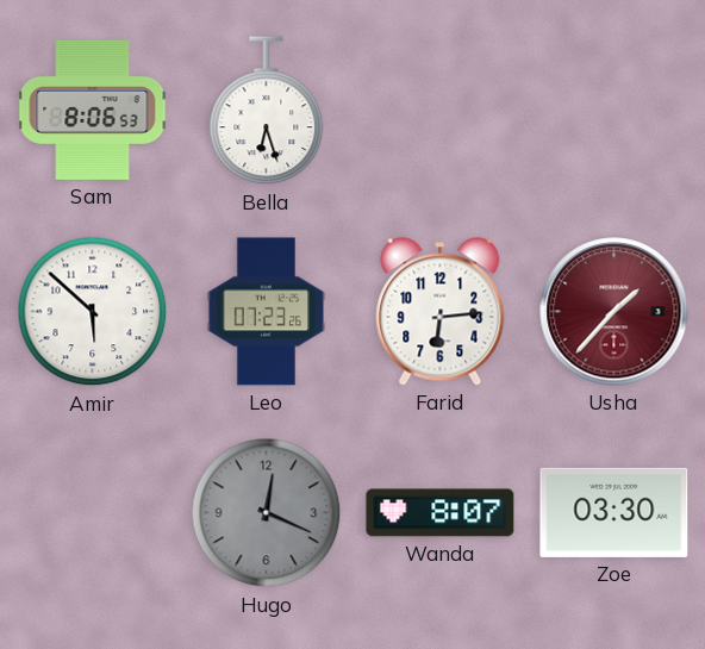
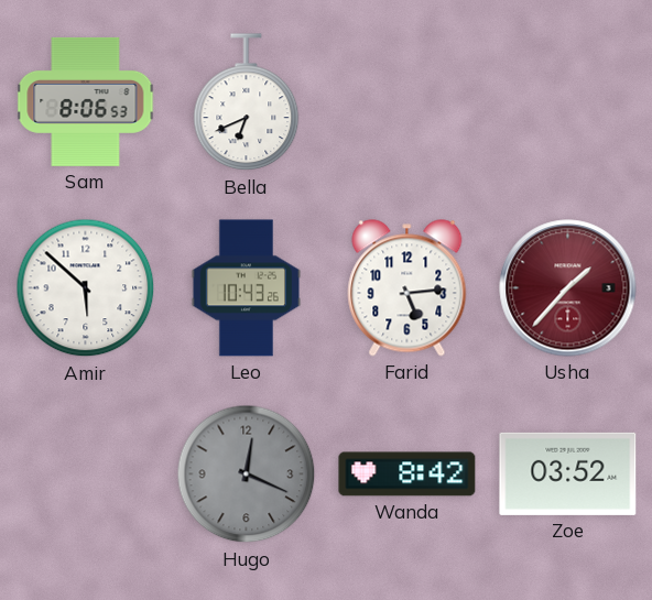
Bella: 6:27 -> 6:41 (247, 102)
Leo: 07:23 -> 10:43 (247, 288)
Farid: 6:14 -> 5:14 (407, 288)
Wanda: 8:07 -> 8:42 (407, 474)
Zoe: 03:30 -> 03:52 (568, 473)
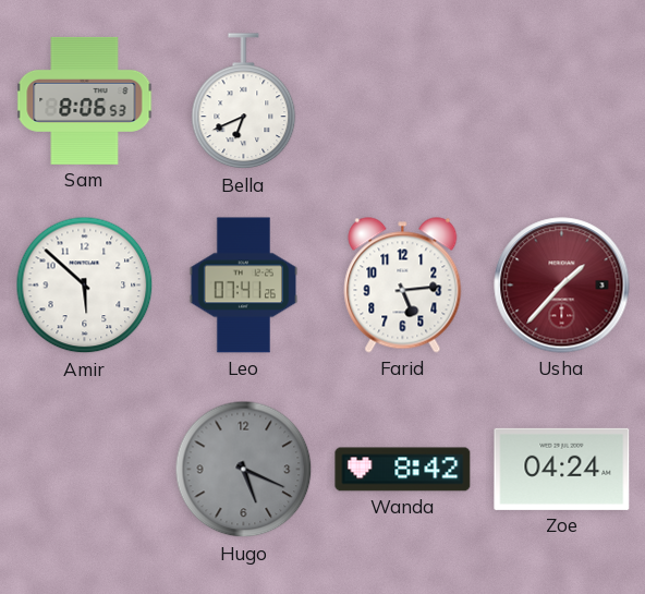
Leo: 10:43 -> 07:41 (244, 286)
Hugo: 12:19 -> 5:19 (244, 470)
Zoe: 03:52 -> 04:24 (562, 469)
